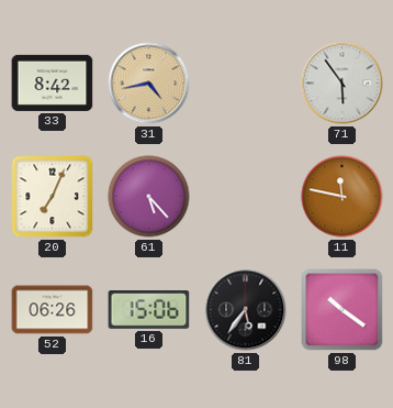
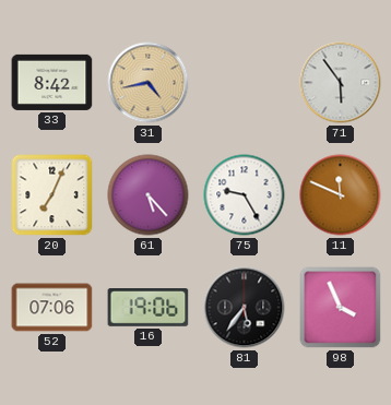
75: none -> 9:25 (245, 195)
11: 11:47 -> 11:49 (341, 195)
52: 06:26 -> 07:06 (52, 308)
16: 15:06 -> 19:06 (149, 308)
98: 10:21 -> 3:56 (341, 308)
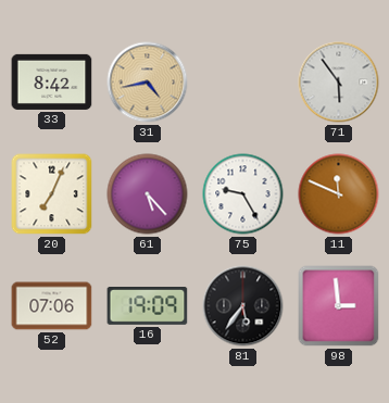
16: 19:06 -> 19:09 (148, 306)
98: 3:56 -> 2:59 (339, 306)
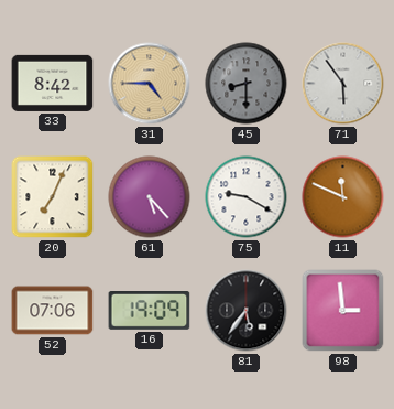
31: 4:43 -> 4:45 (150, 84)
45: none -> 8:30 (247, 84)
75: 9:25 -> 9:20 (247, 197)
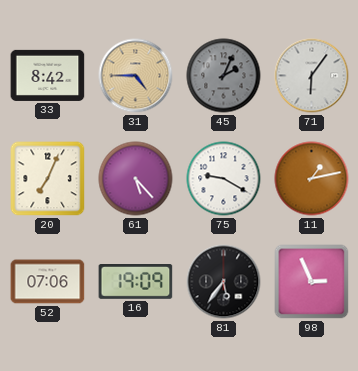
45: 8:30 -> 2:04 (224, 76)
71: 5:54 -> 6:06 (312, 76)
11: 11:49 -> 1:13 (312, 179)
98: 2:59 -> 2:56 (312, 282)
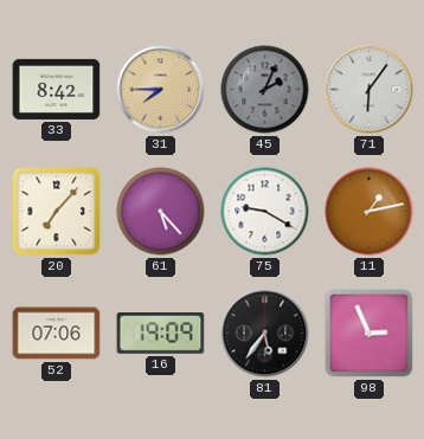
31: 4:45 -> 7:45 (161, 90)
20: 7:04 -> 7:07 (57, 212)
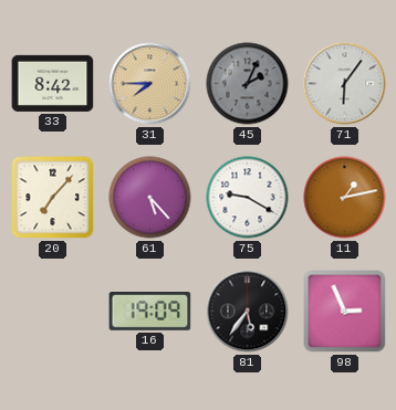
52: 07:06 -> none (57, 334)
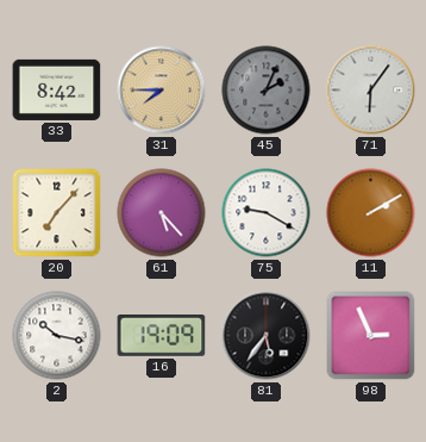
11: 1:13 -> 2:10 (371, 213)
2: none -> 10:17 (57, 336)
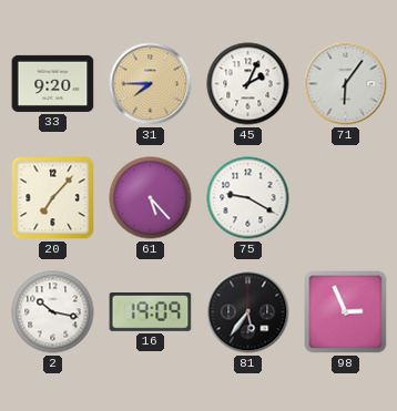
33: 8:42 -> 9:20 (53, 83)
45 dial: grey -> white (248, 84)
11: 2:10 -> none (371, 213)
